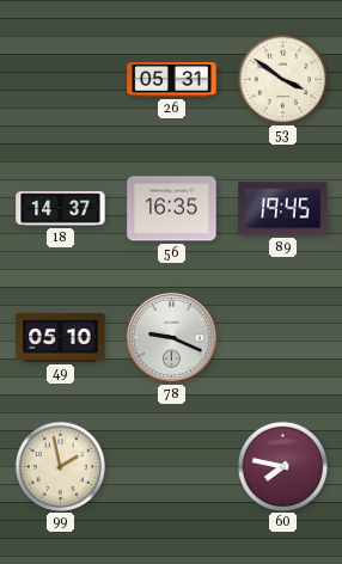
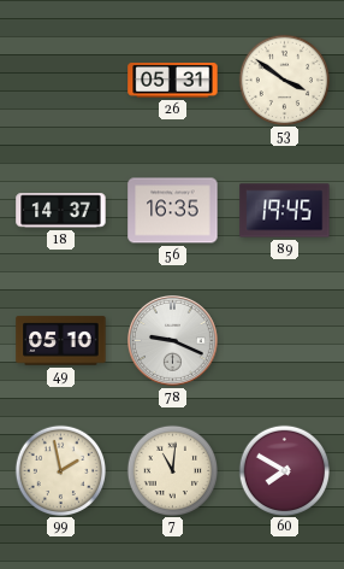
7: none -> 11:01 (172, 470)
60: 7:47 -> 7:50 (284, 470)
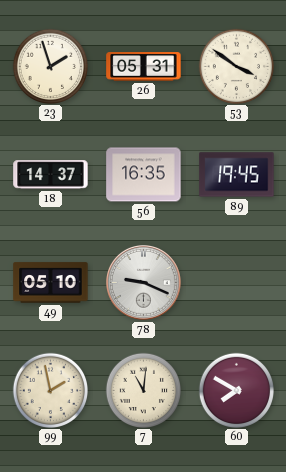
23: none -> 1:57 (50, 66)
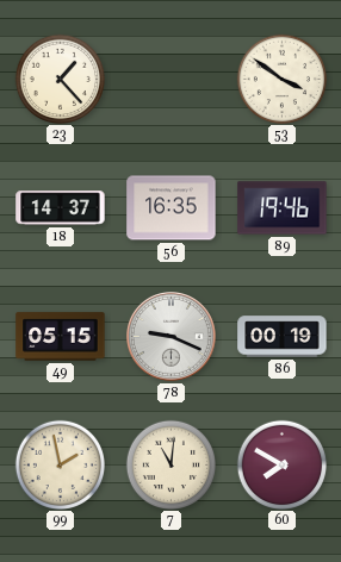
23: 1:57 -> 1:23 (60, 79)
26: 05:31 -> none (144, 67)
89: 19:45 -> 19:46 (283, 208)
49: 05:10 -> 05:15 (61, 337)
86: none -> 00:19 (283, 337)
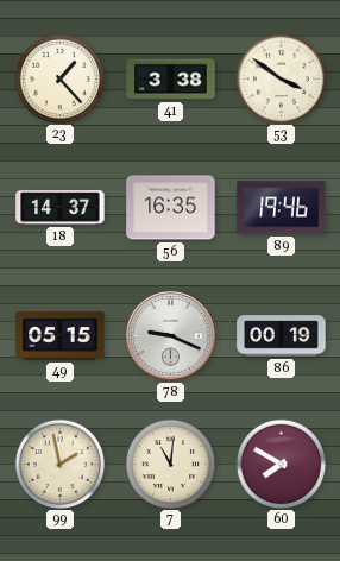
41: none -> 3:38 (171, 80)
